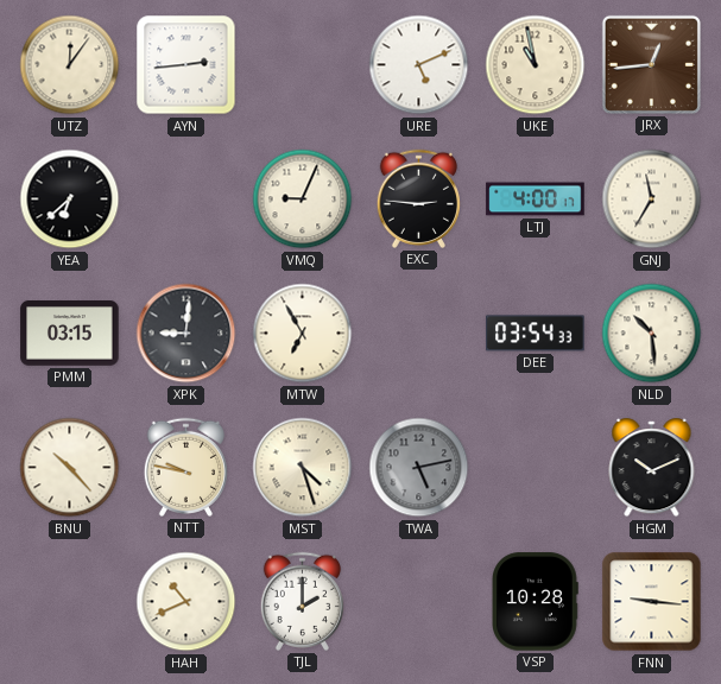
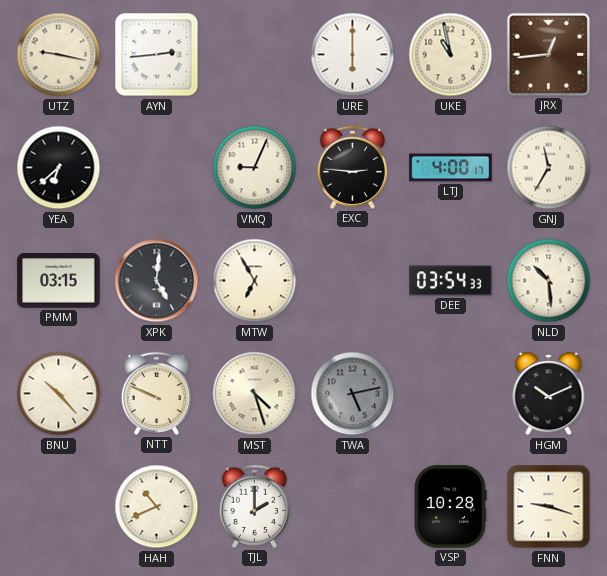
UTZ: 12:06 -> 9:17 (59, 55)
URE: 5:11 -> 6:00 (353, 55)
XPK: 9:01 -> 5:01 (157, 281)
NTT: 9:47 -> 9:49 (156, 393)
FNN: 9:16 -> 9:18 (549, 507)
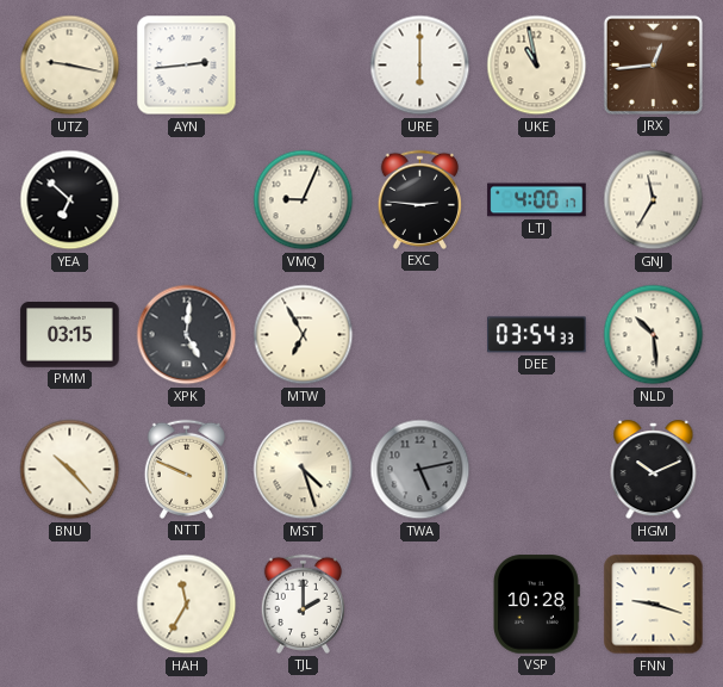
YEA: 6:38 -> 6:52 (70, 200)
HAH: 10:41 -> 11:35 (187, 605)
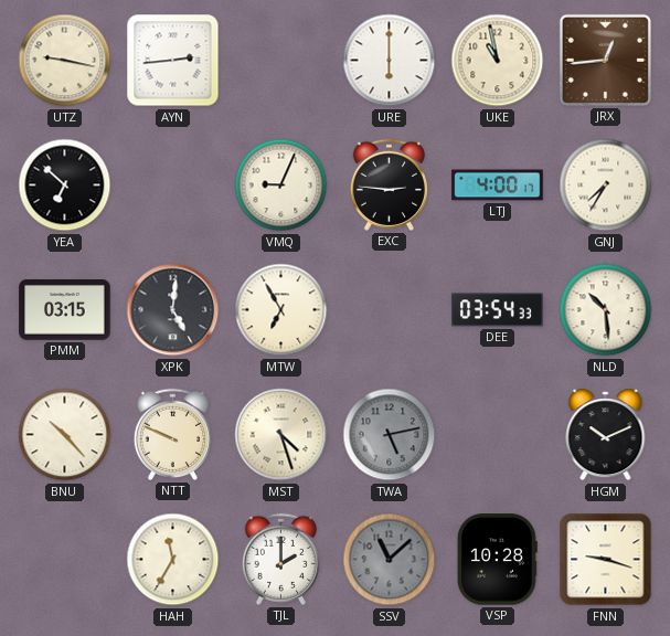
GNJ: 11:35 -> 7:35 (606, 185)
SSV: none -> 11:08 (390, 560)
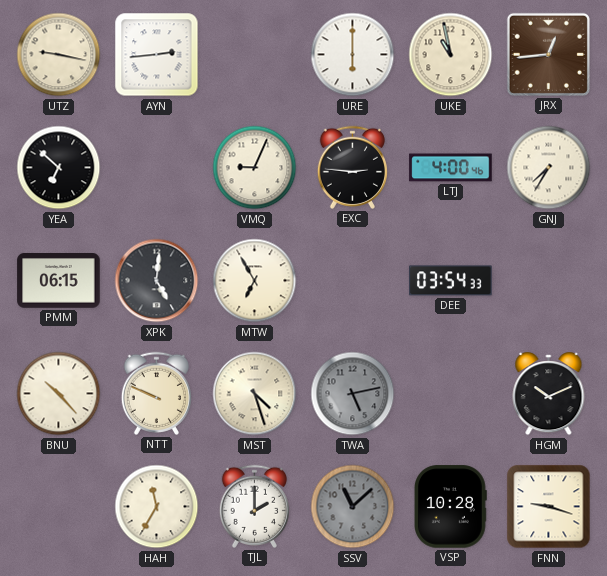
LTJ: 4:00:17 -> 4:00:46 (451, 168)
PMM: 03:15 -> 06:15 (59, 281)
NLD: 10:29 -> none (606, 310)
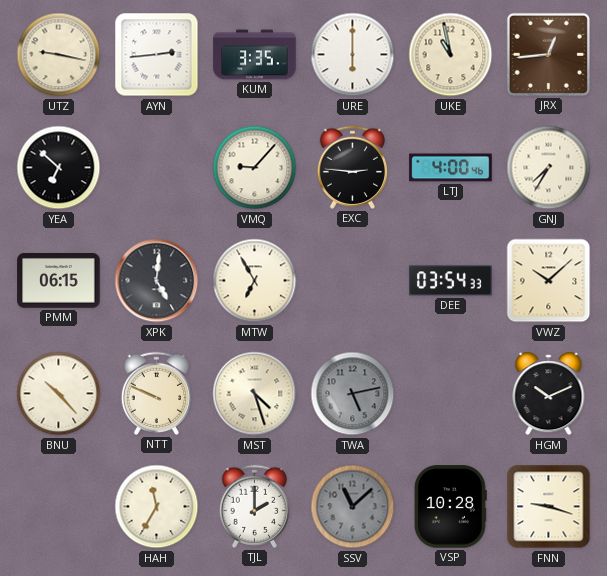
KUM: none -> 3:35 (255, 55)
VMQ: 9:04 -> 9:07 (255, 168)
VWZ: none -> 10:08 (549, 281)
